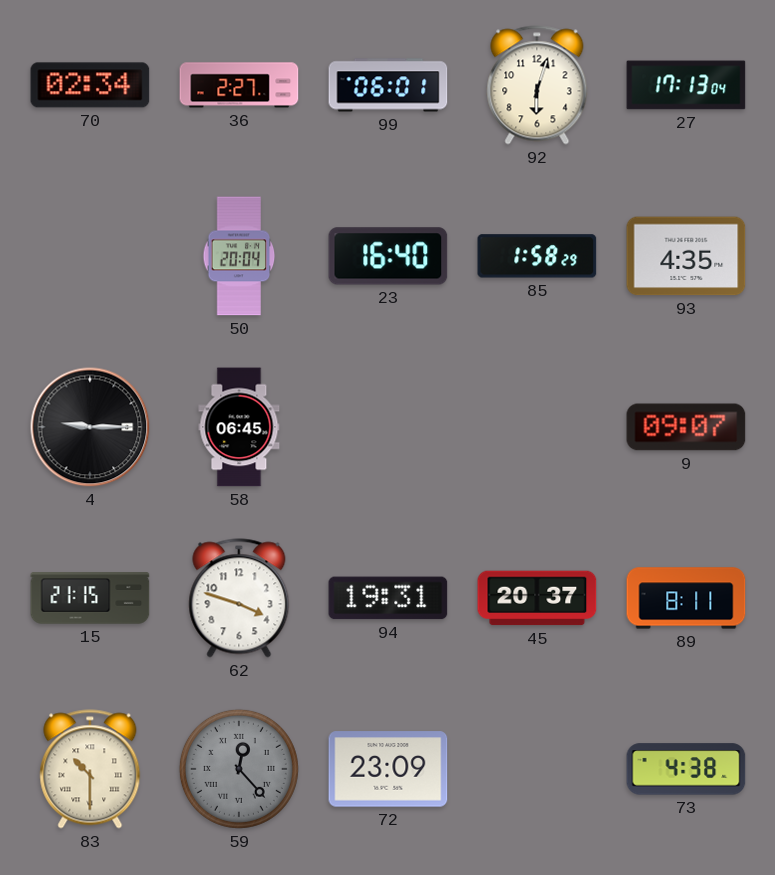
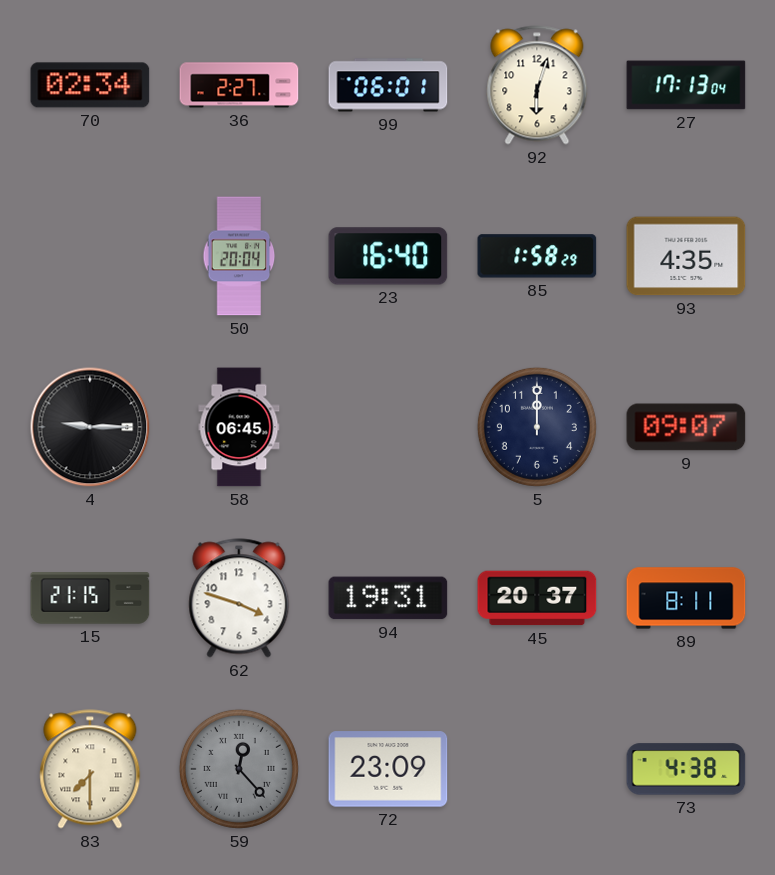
5: none -> 12:00 (537, 427)
83: 10:30 -> 7:30 (90, 769)
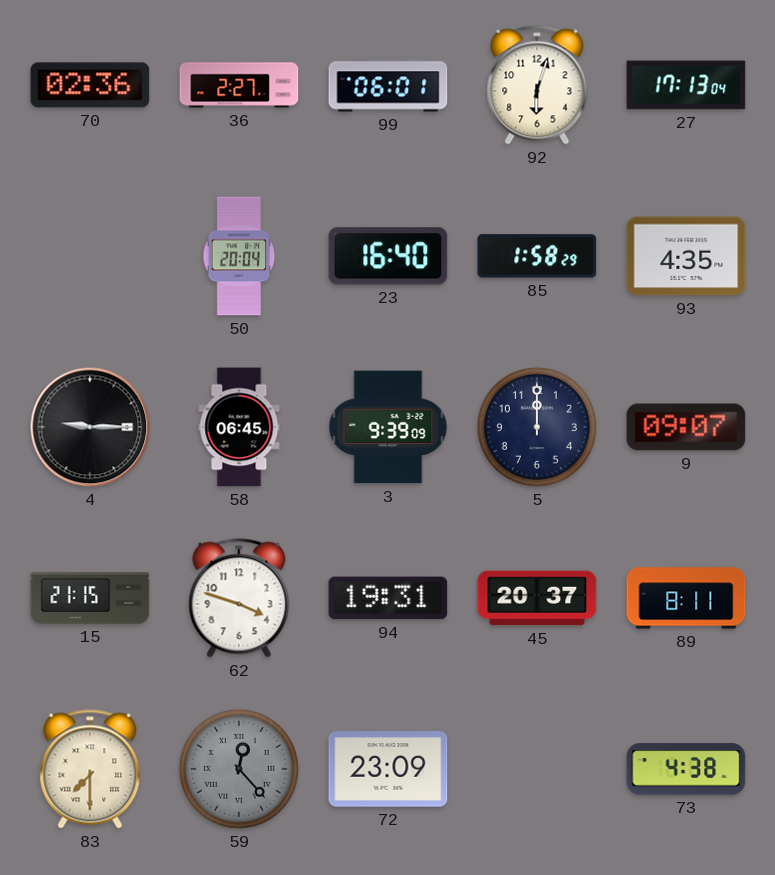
70: 02:34 -> 02:36 (90, 85)
3: none -> 9:39 (388, 427)
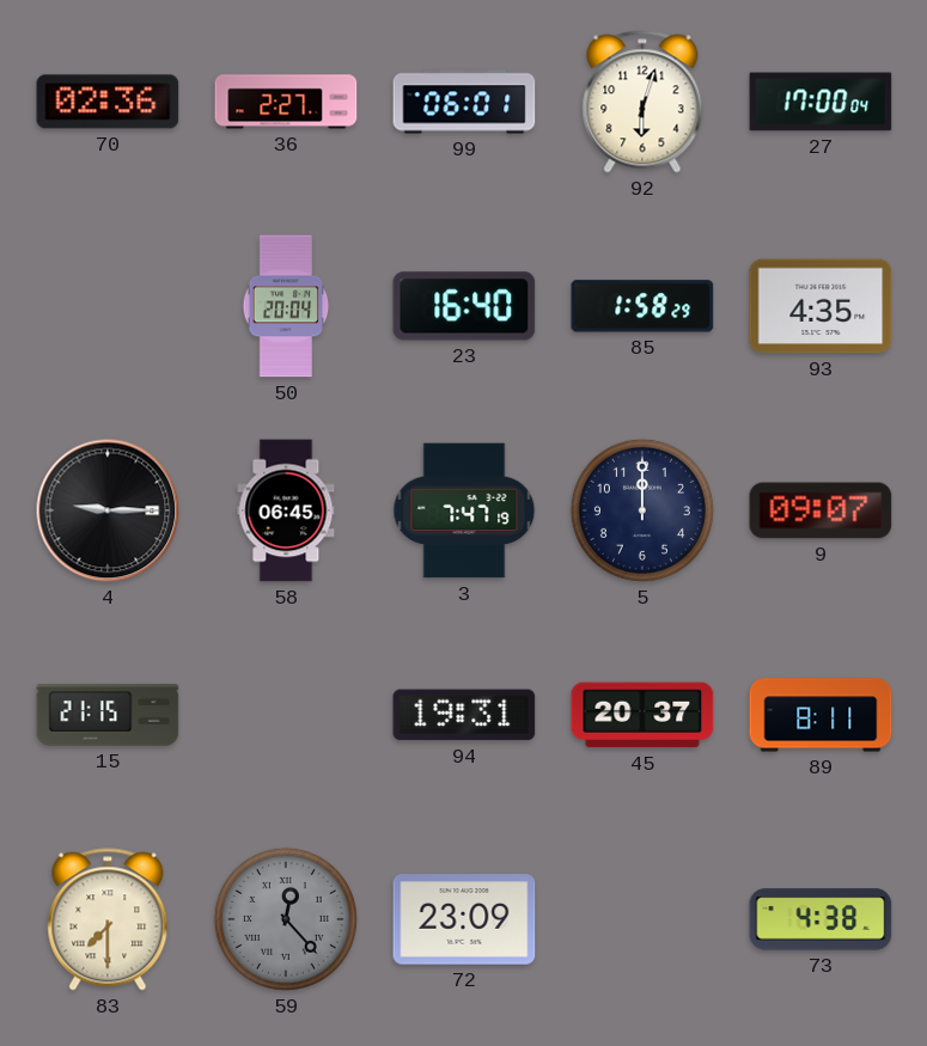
27: 17:13 -> 17:00 (821, 102)
3: 9:39 -> 7:47 (464, 510)
62: 3:48 -> none (239, 598)
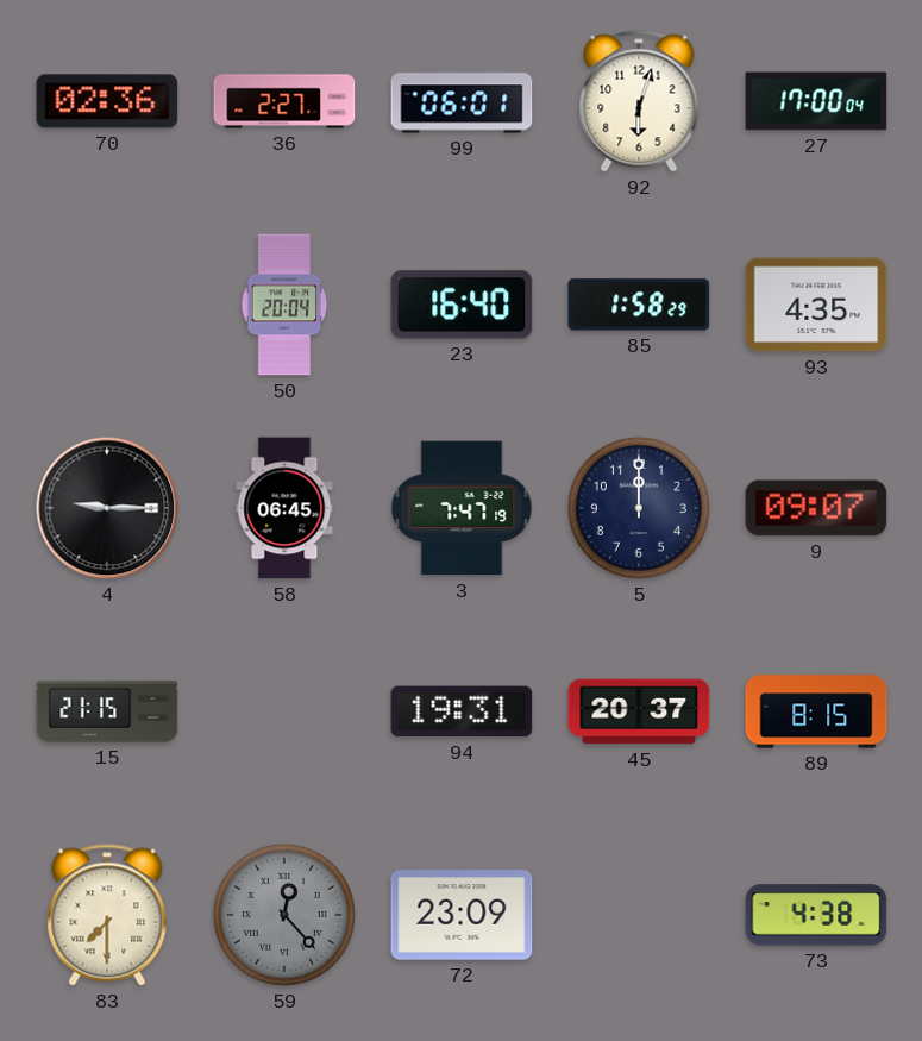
89: 8:11 -> 8:15 (816, 711)
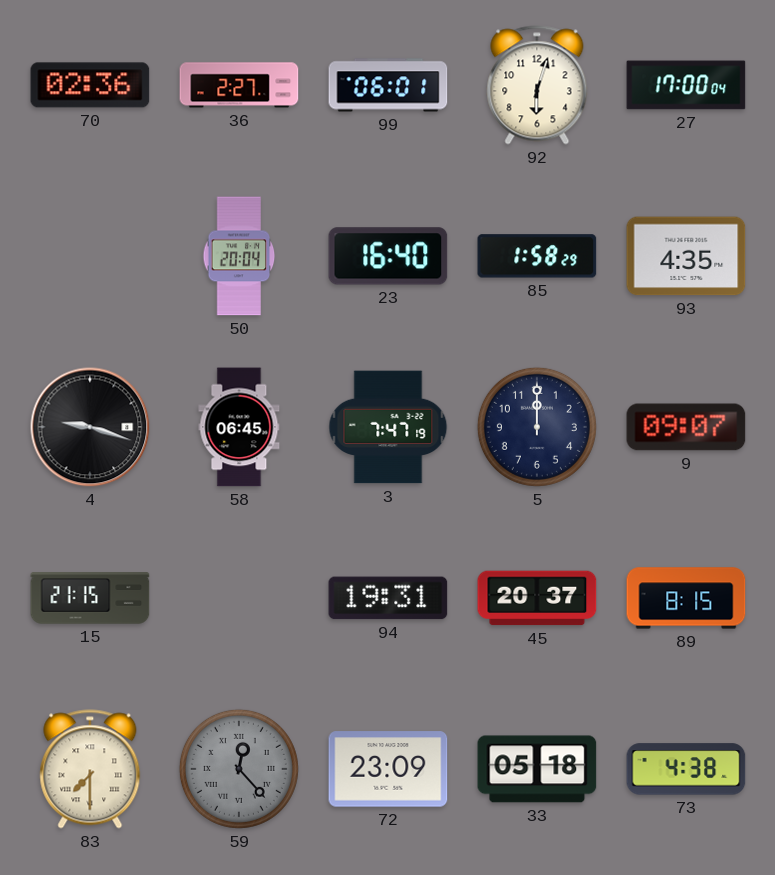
4: 9:15 -> 9:18 (90, 427)
33: none -> 05:18 (537, 769)
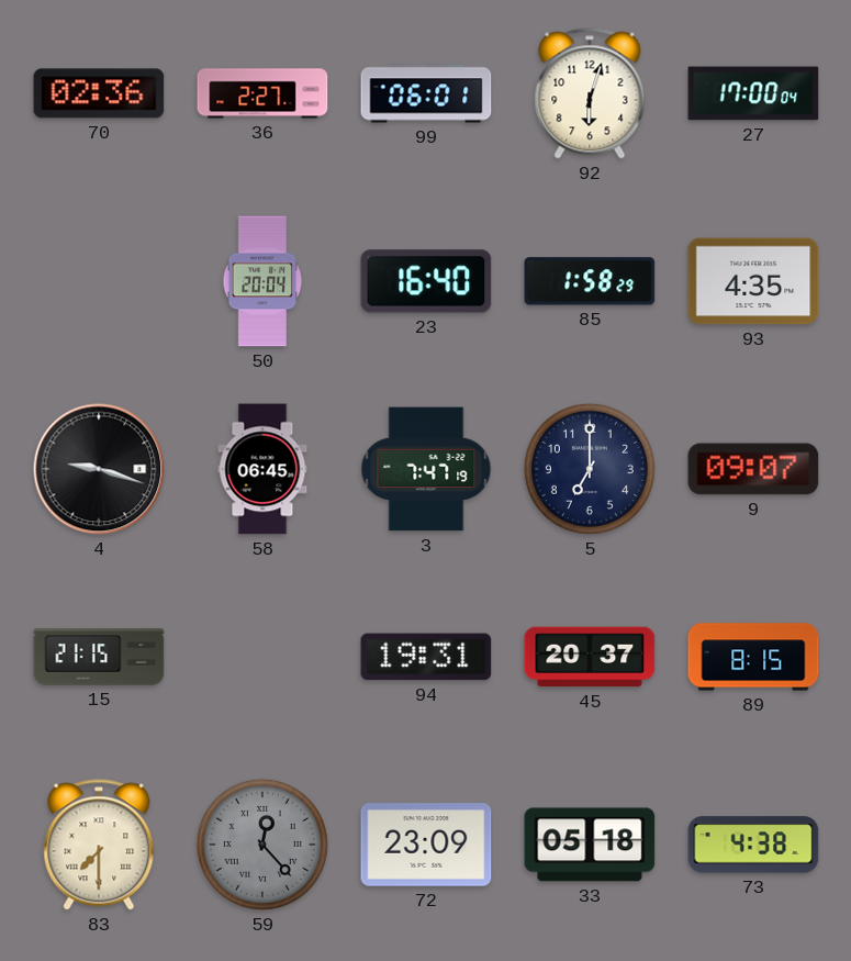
5: 12:00 -> 7:00 (590, 469)
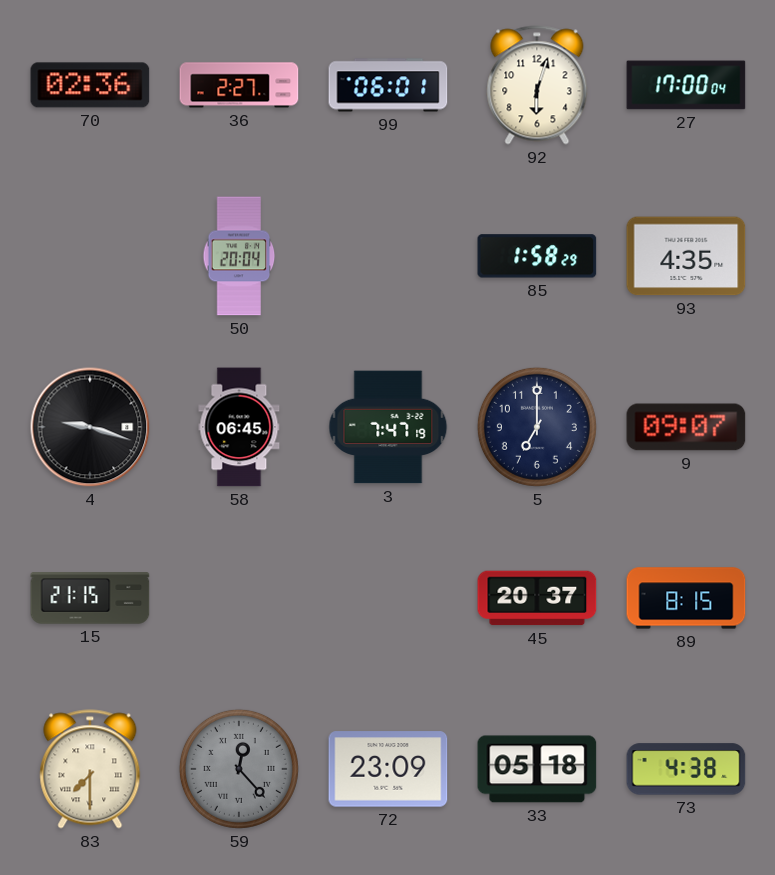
23: 16:40 -> none (426, 281)
94: 19:31 -> none (426, 657)
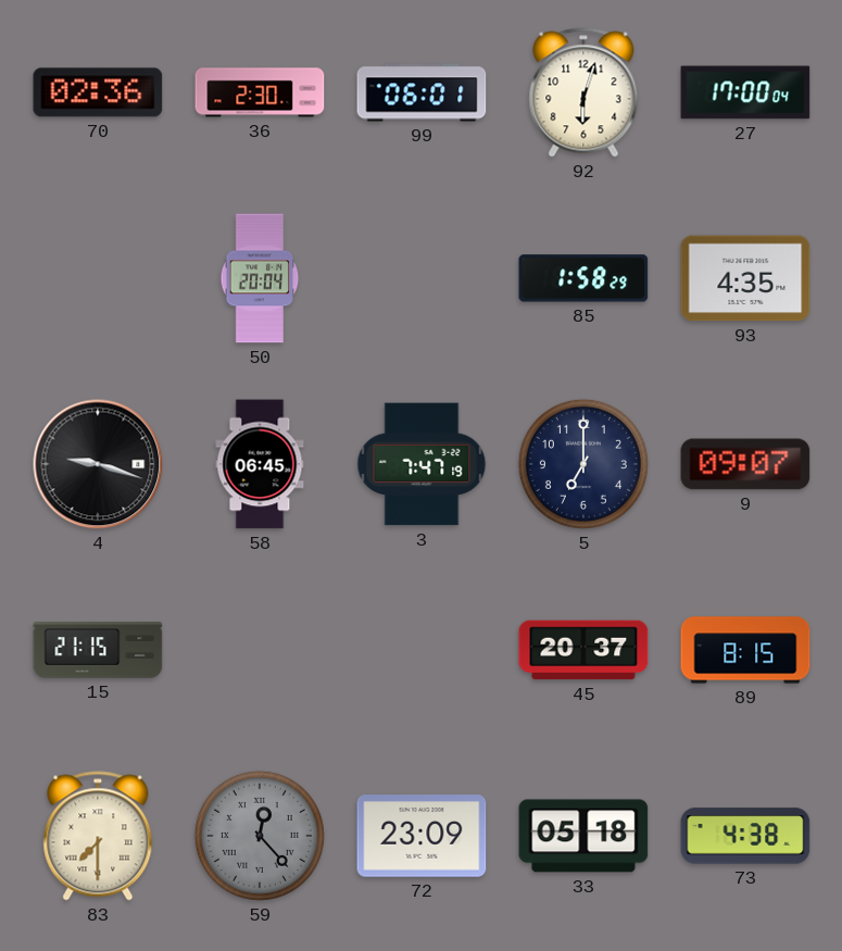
36: 2:27 -> 2:30 (260, 92)
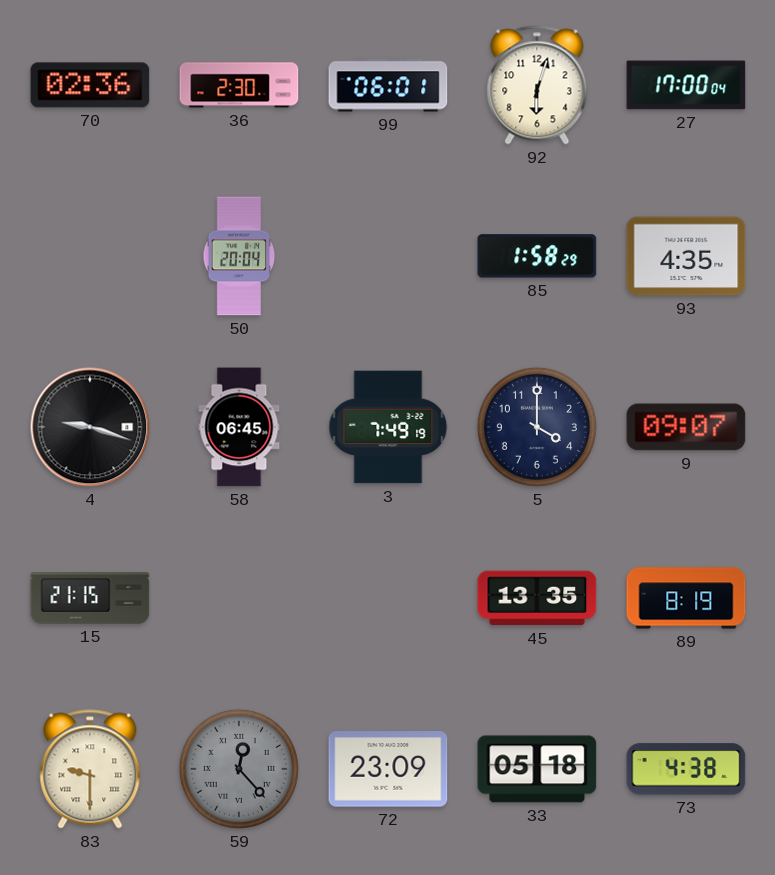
3: 7:47 -> 7:49 (388, 427)
5: 7:00 -> 4:00 (537, 427)
45: 20:37 -> 13:35 (537, 598)
89: 8:15 -> 8:19 (686, 598)
83: 7:30 -> 9:30 (90, 769)
